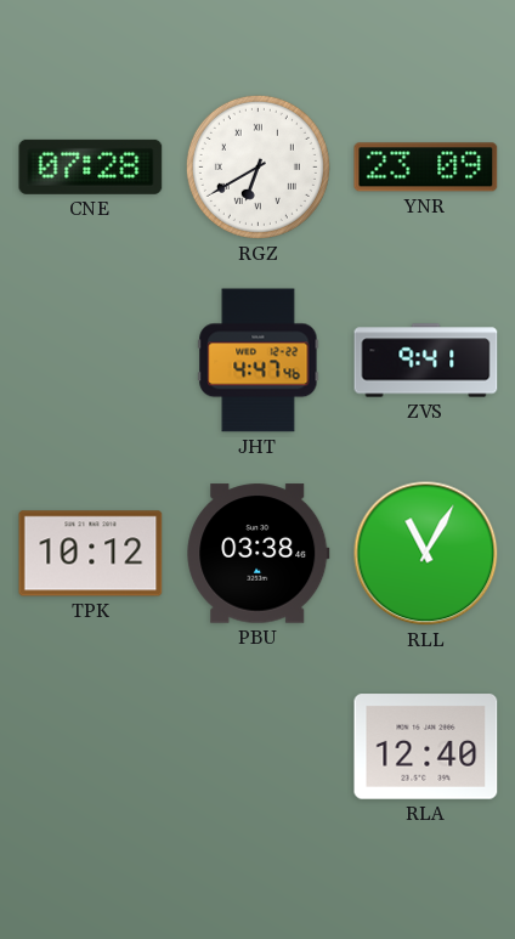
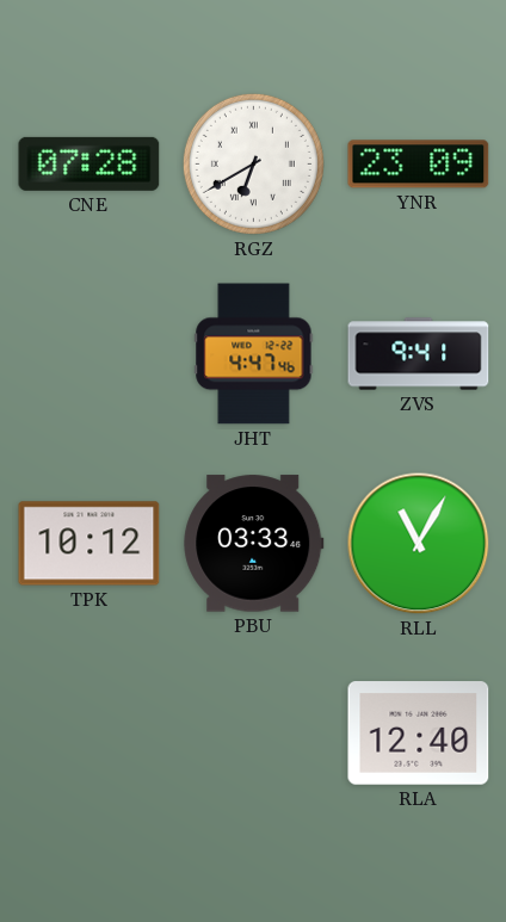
PBU: 03:38 -> 03:33 (254, 544)
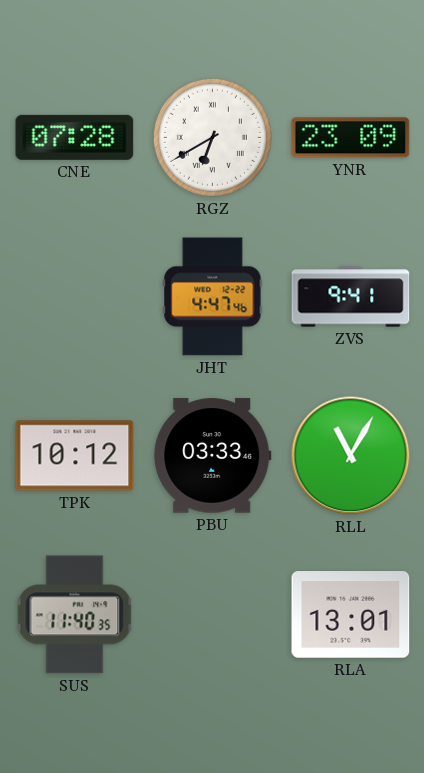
SUS: none -> 11:40 (75, 615)
RLA: 12:40 -> 13:01 (351, 615)
